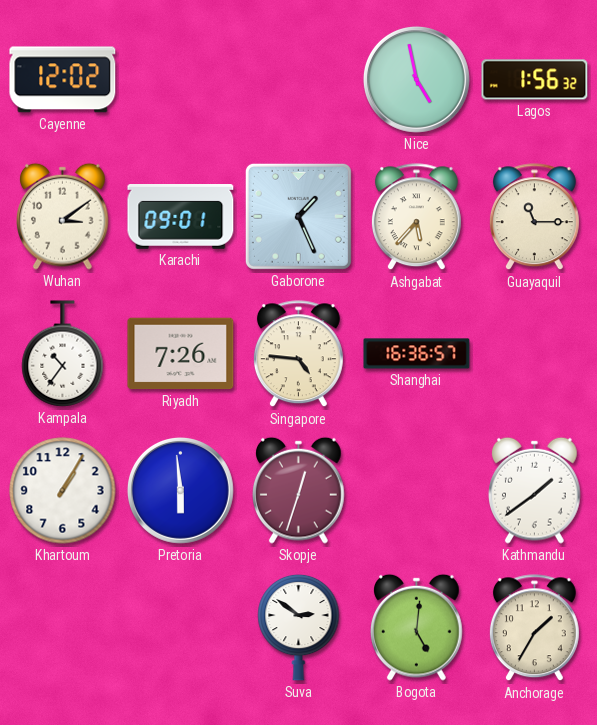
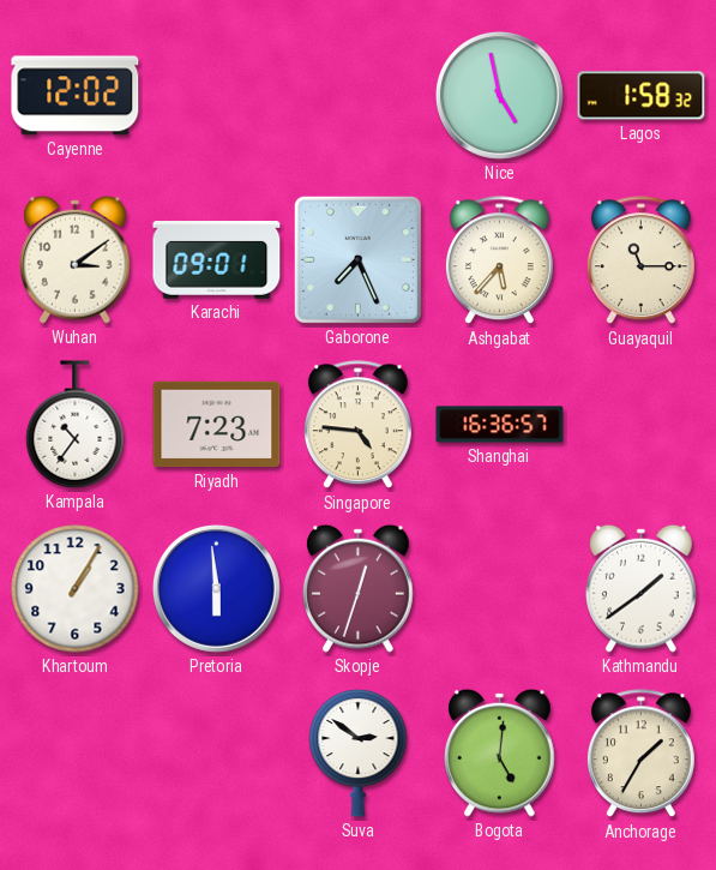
Lagos: 1:56 -> 1:58 (642, 96)
Gaborone: 1:26 -> 7:26 (357, 259)
Riyadh: 7:26 -> 7:23 (217, 425)
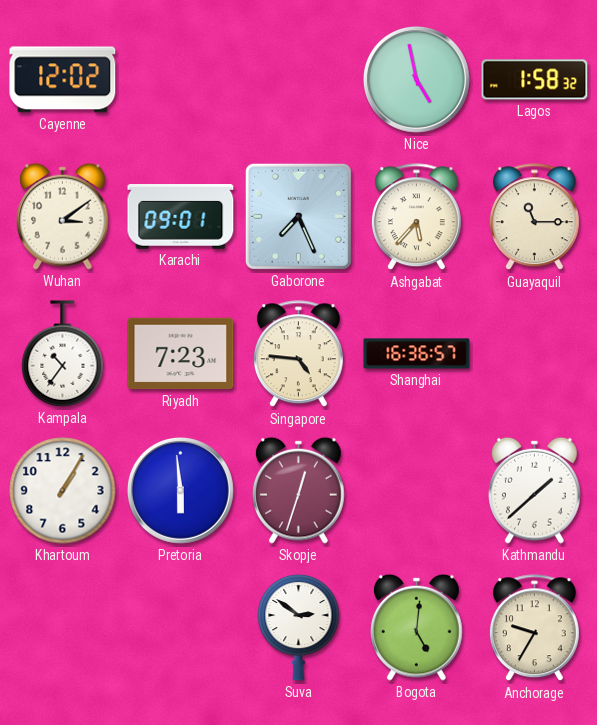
Kathmandu: 1:39 -> 1:38 (535, 490)
Anchorage: 1:35 -> 9:35 (534, 628)
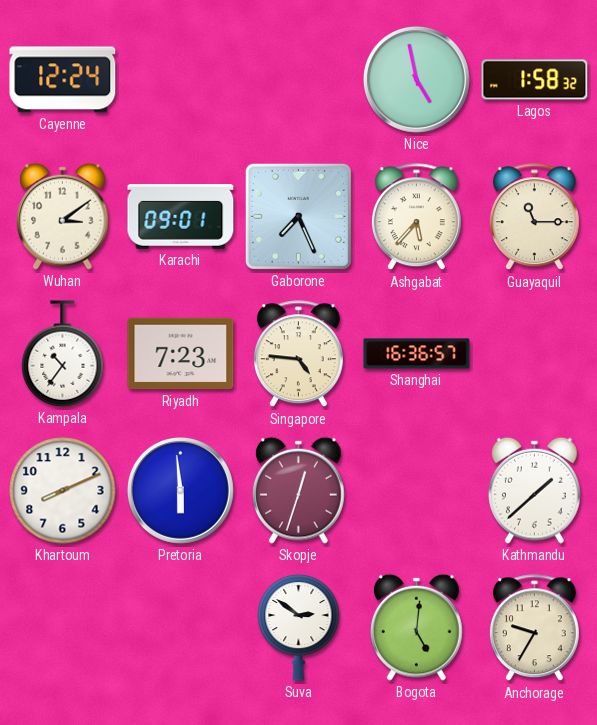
Cayenne: 12:02 -> 12:24 (63, 80)
Khartoum: 1:05 -> 8:11 (63, 491)
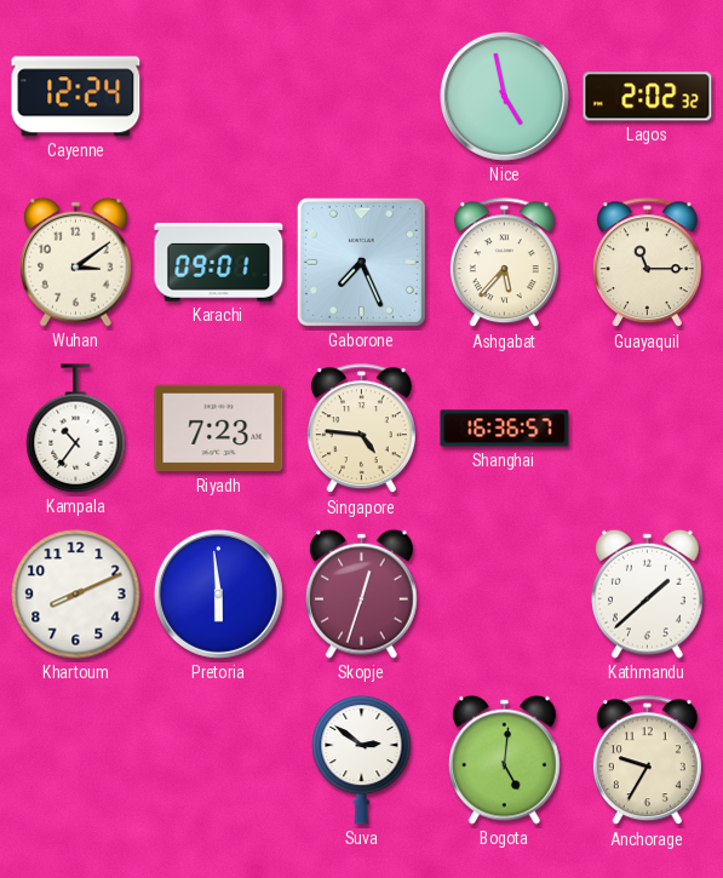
Lagos: 1:58 -> 2:02 (648, 97)
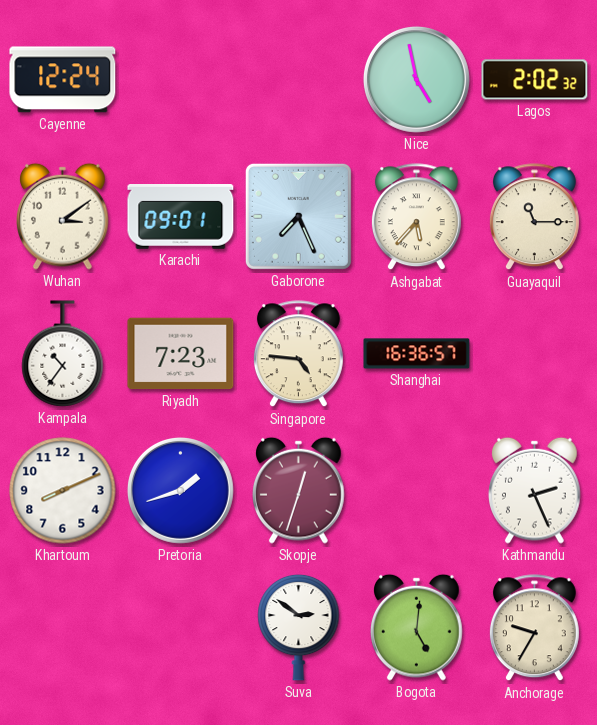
Pretoria: 5:59 -> 1:42 (180, 490)
Kathmandu: 1:38 -> 2:26 (535, 490)
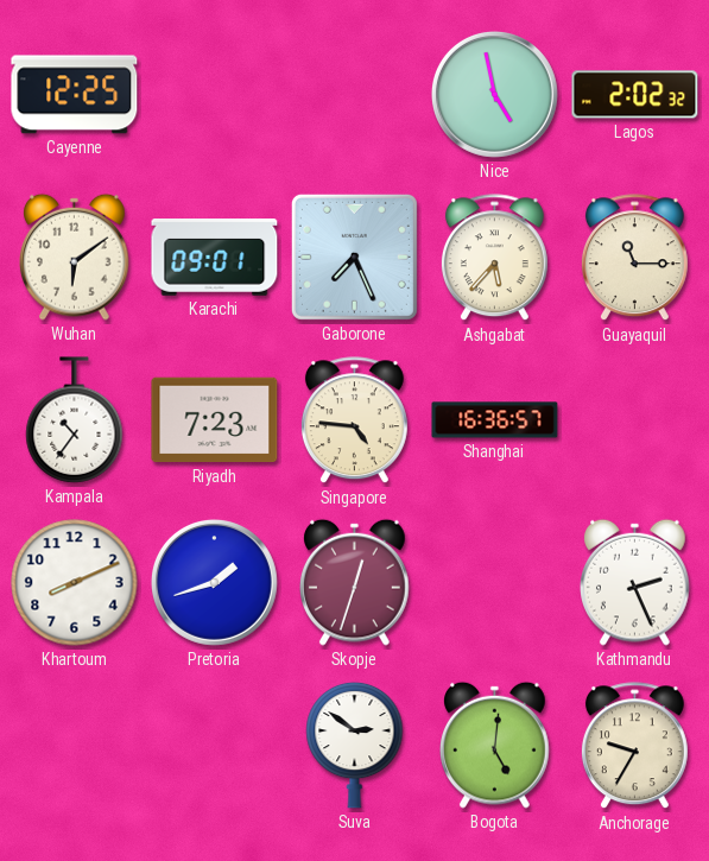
Cayenne: 12:24 -> 12:25 (75, 95)
Wuhan: 3:09 -> 6:09 (75, 257)
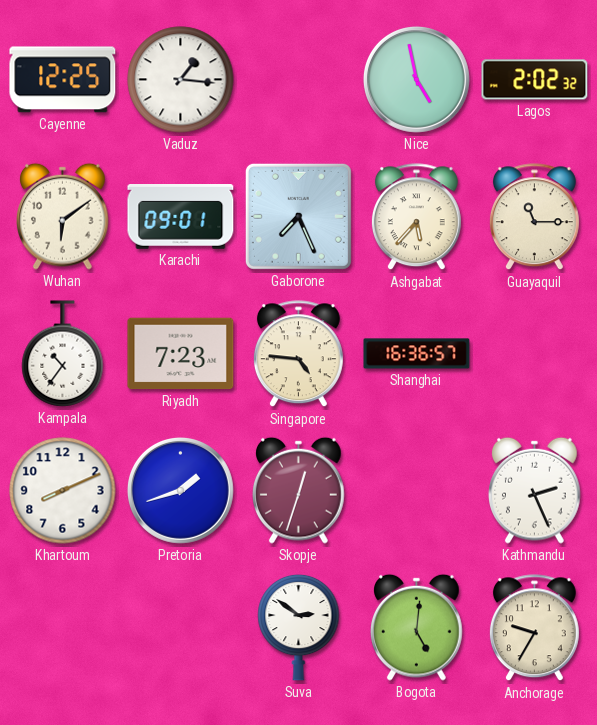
Vaduz: none -> 1:16 (181, 80)
